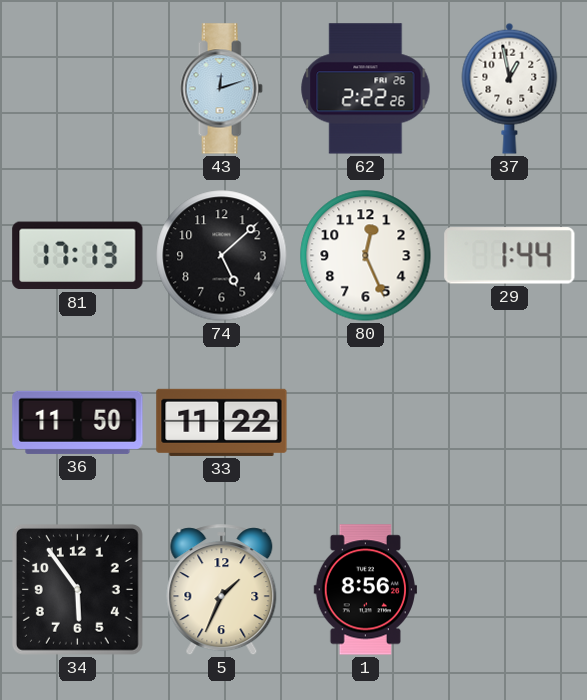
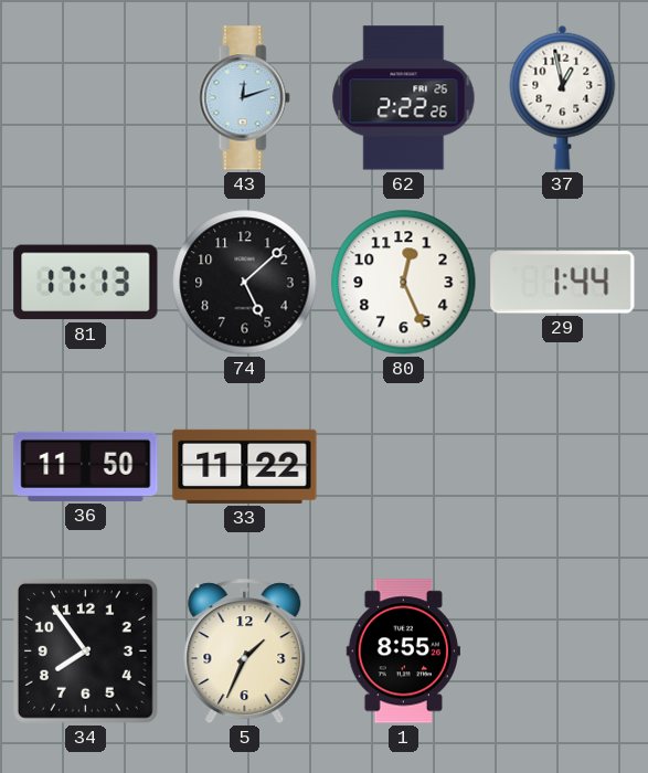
34: 5:54 -> 7:54 (85, 650)
1: 8:56 -> 8:55 (403, 652)
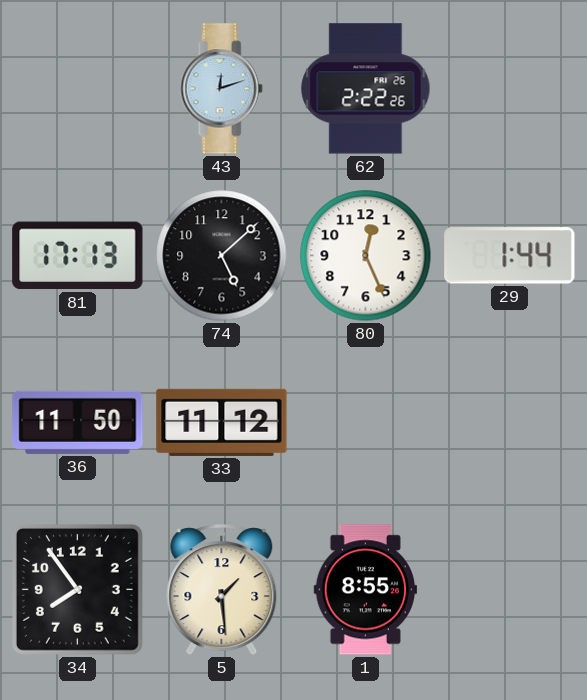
37: 12:58 -> none (563, 97)
33: 11:22 -> 11:12 (222, 422)
5: 1:34 -> 1:29 (222, 590)
